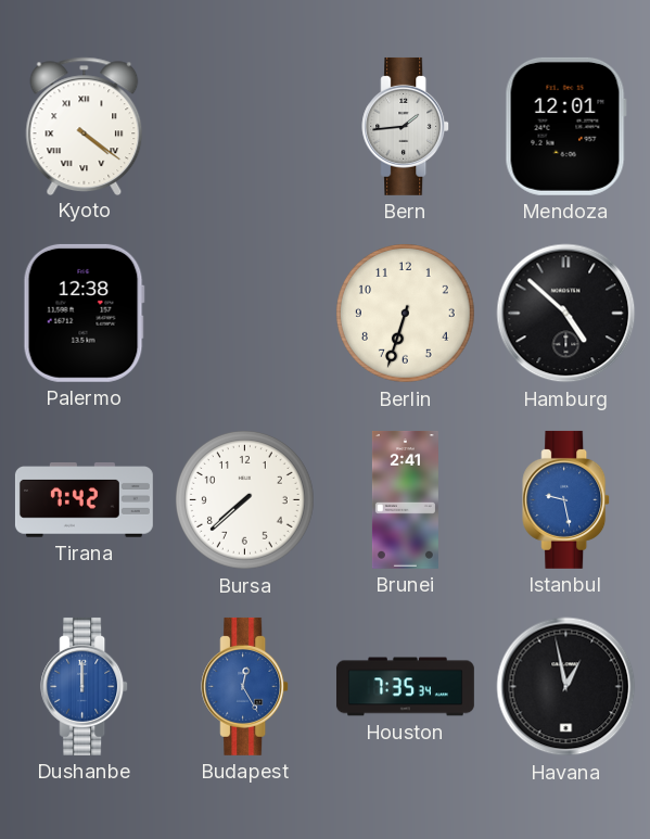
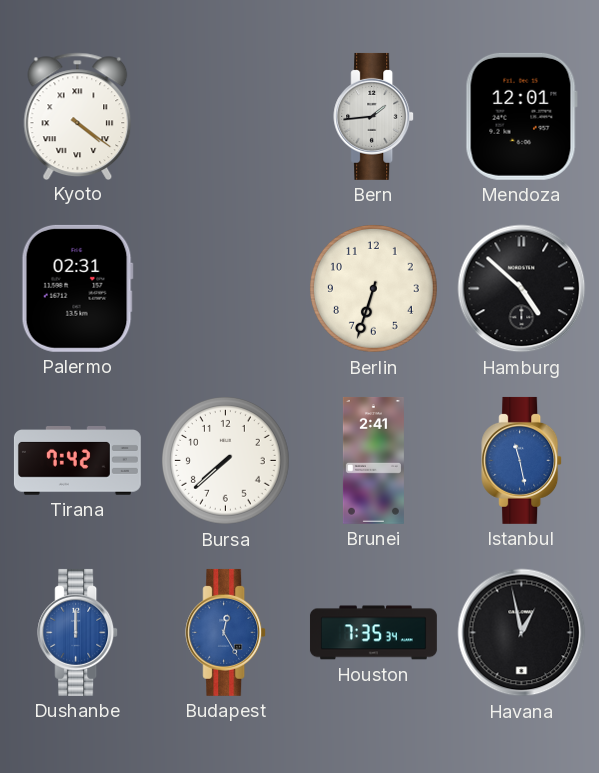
Palermo: 12:38 -> 02:31 (77, 288)
Istanbul: 9:28 -> 11:28 (522, 460)
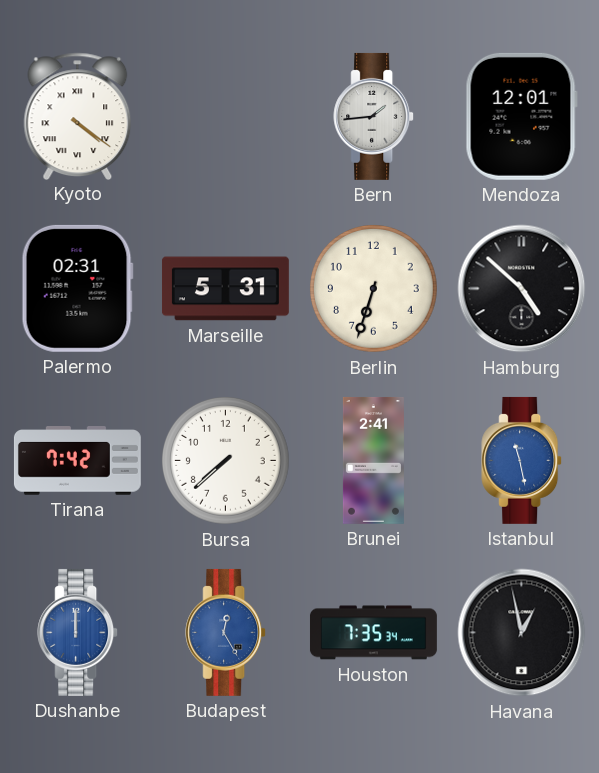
Marseille: none -> 5:31 (225, 289)
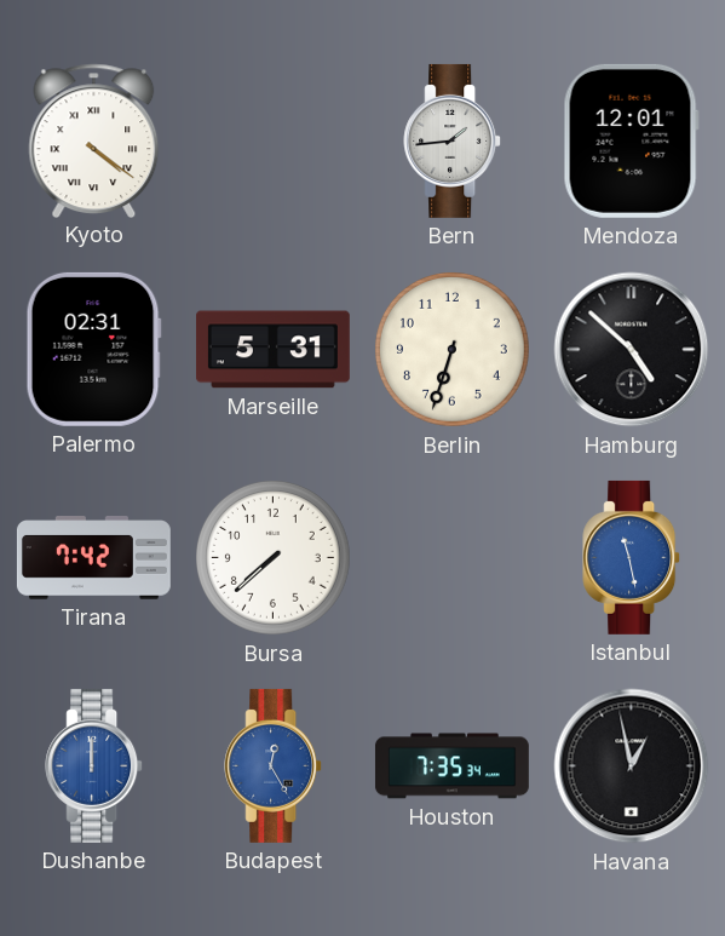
Brunei: 2:41 -> none (373, 460)
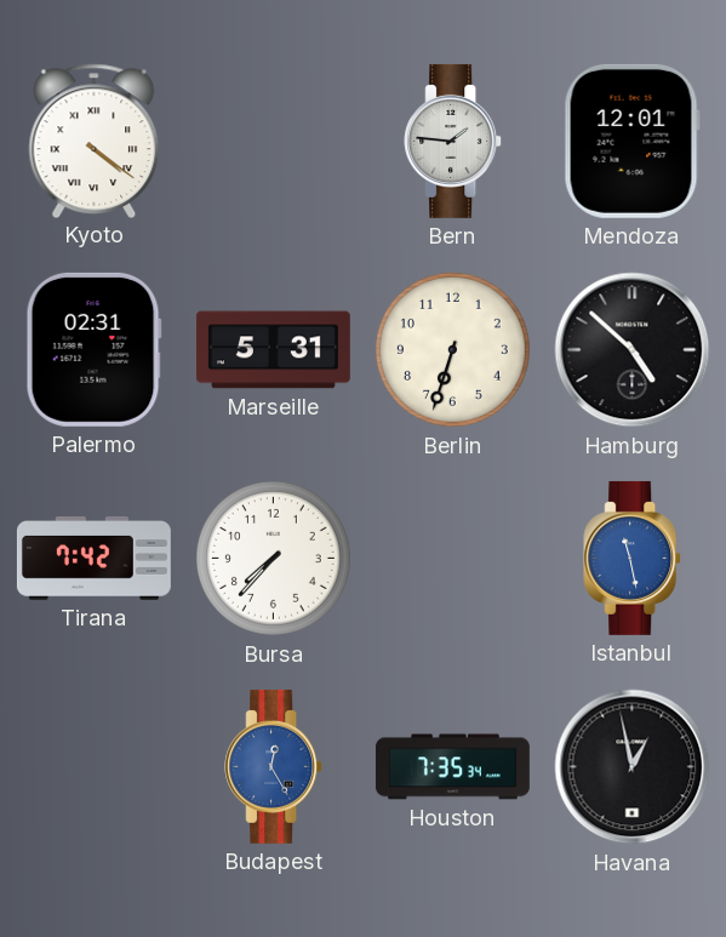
Bern: 1:44 -> 1:46 (453, 141)
Bursa: 7:38 -> 7:37 (274, 559)
Dushanbe: 12:00 -> none (94, 765)
